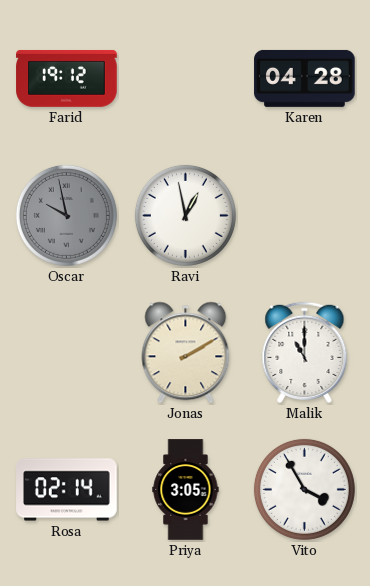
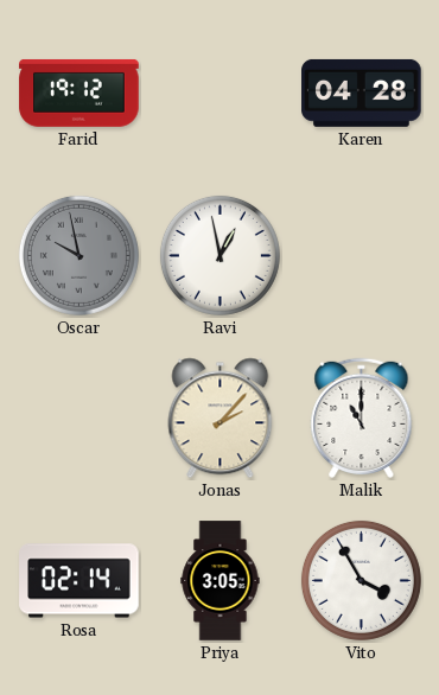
Jonas: 2:10 -> 2:07 (221, 419)
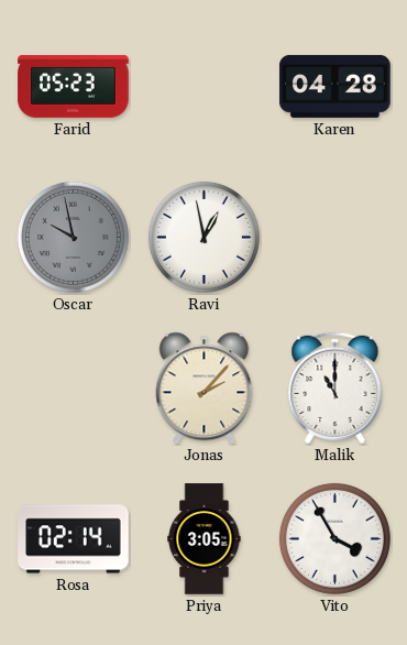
Farid: 19:12 -> 05:23 (74, 86)
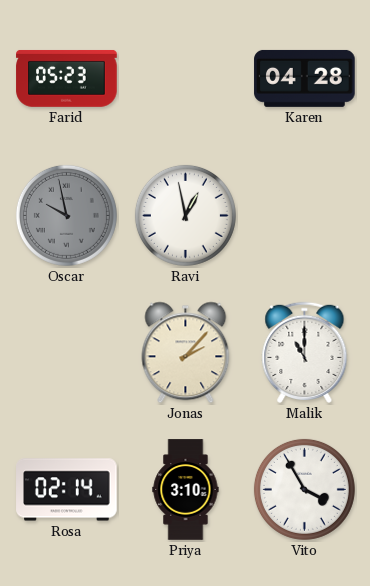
Priya: 3:05 -> 3:10 (186, 490)
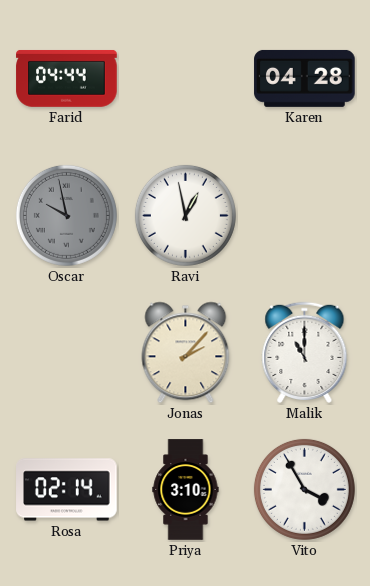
Farid: 05:23 -> 04:44 (67, 78)
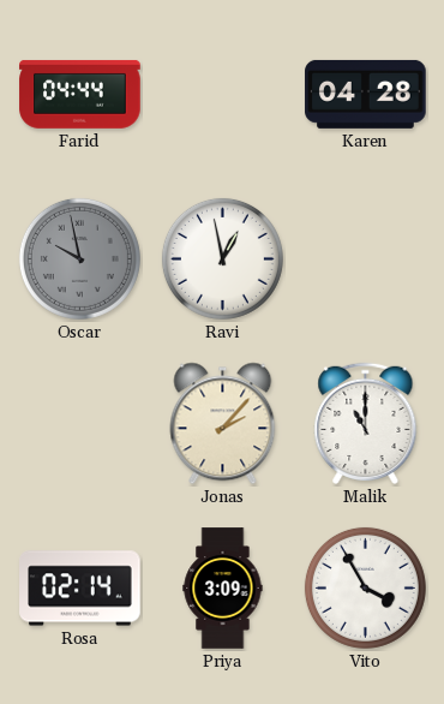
Priya: 3:10 -> 3:09 (223, 589)
